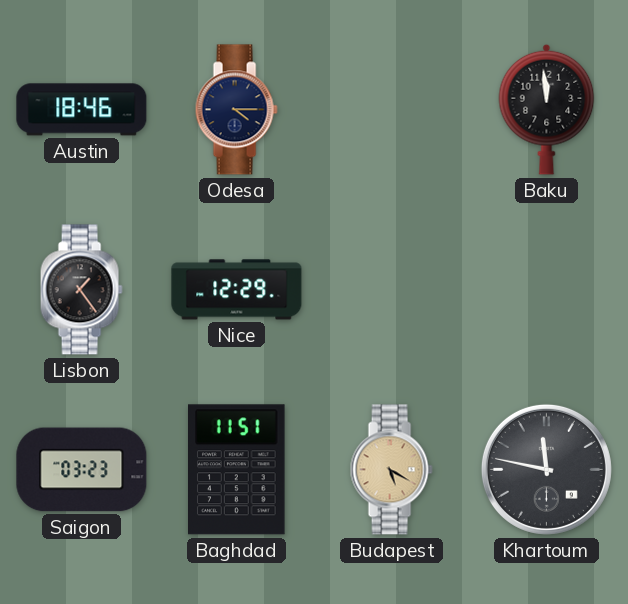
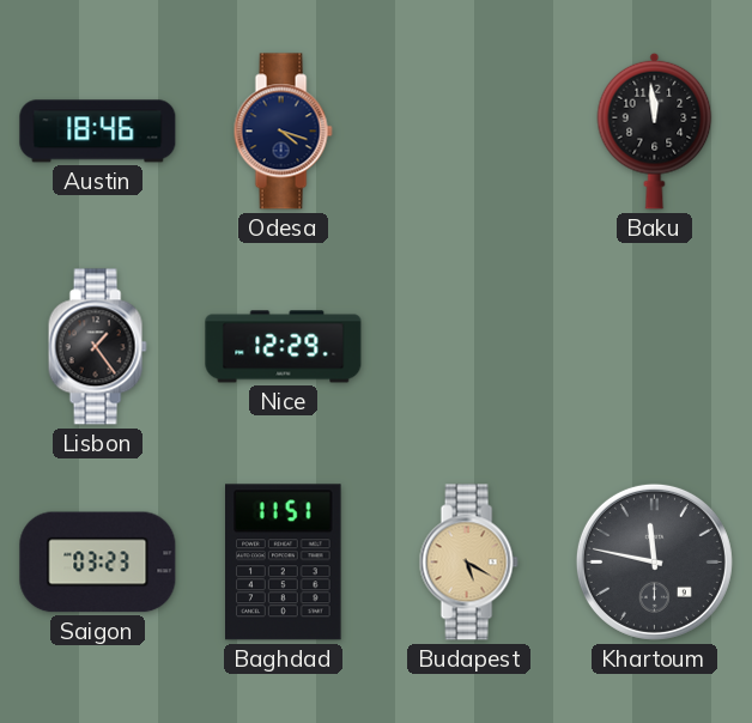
Odesa: 4:15 -> 4:18 (283, 132)
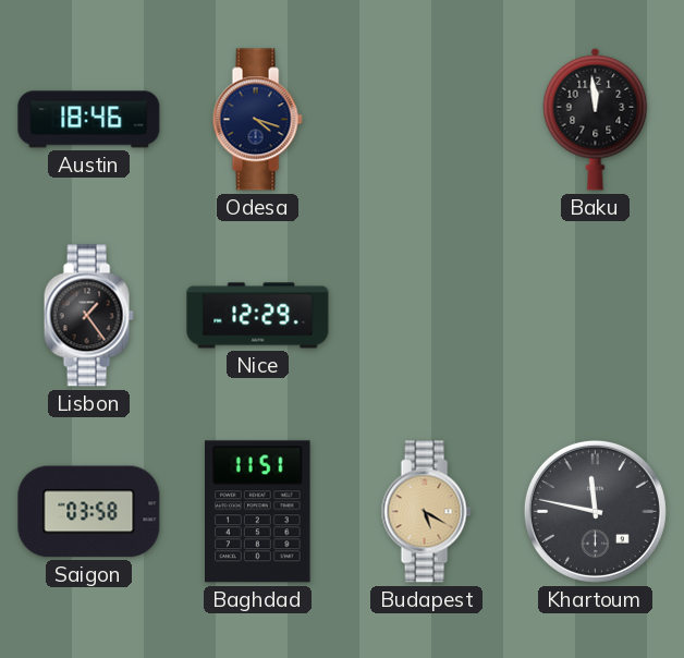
Saigon: 03:23 -> 03:58 (89, 512)
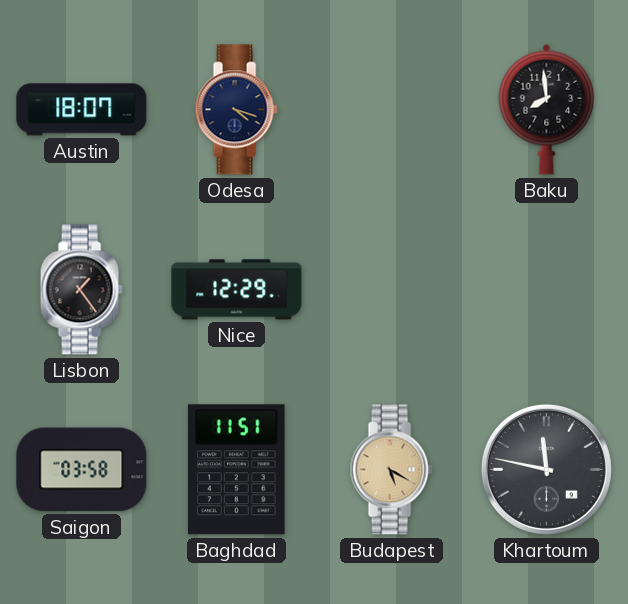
Austin: 18:46 -> 18:07 (82, 110)
Baku: 11:59 -> 7:59 (547, 109)
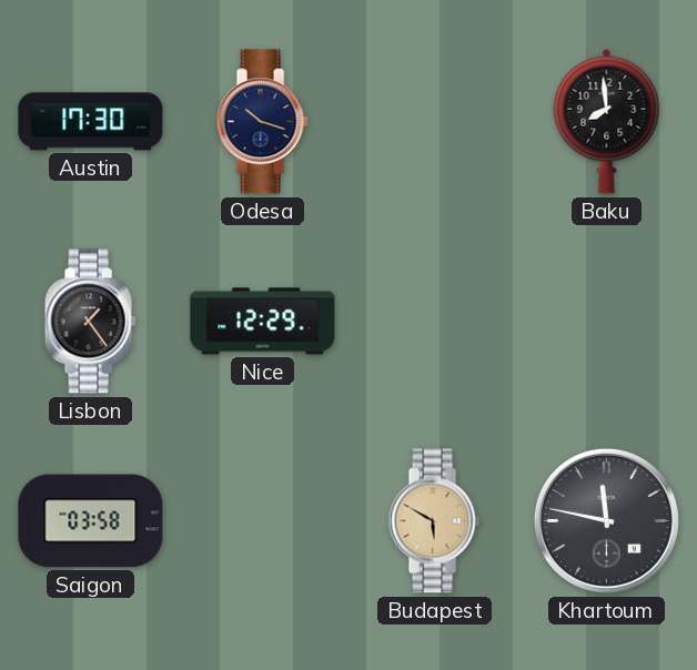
Austin: 18:07 -> 17:30 (91, 122)
Odesa: 4:18 -> 10:18 (262, 122)
Baghdad: 11:51 -> none (237, 470)
Budapest: 5:20 -> 5:50 (434, 521)
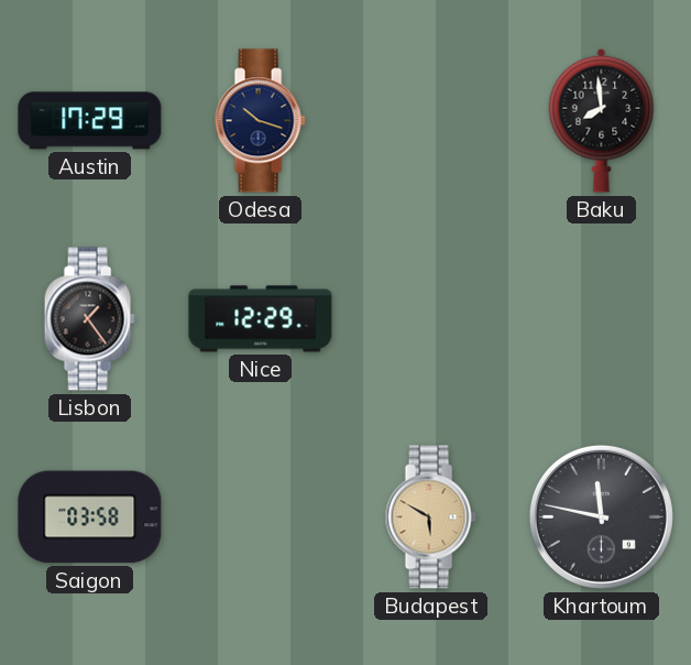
Austin: 17:30 -> 17:29 (90, 121)
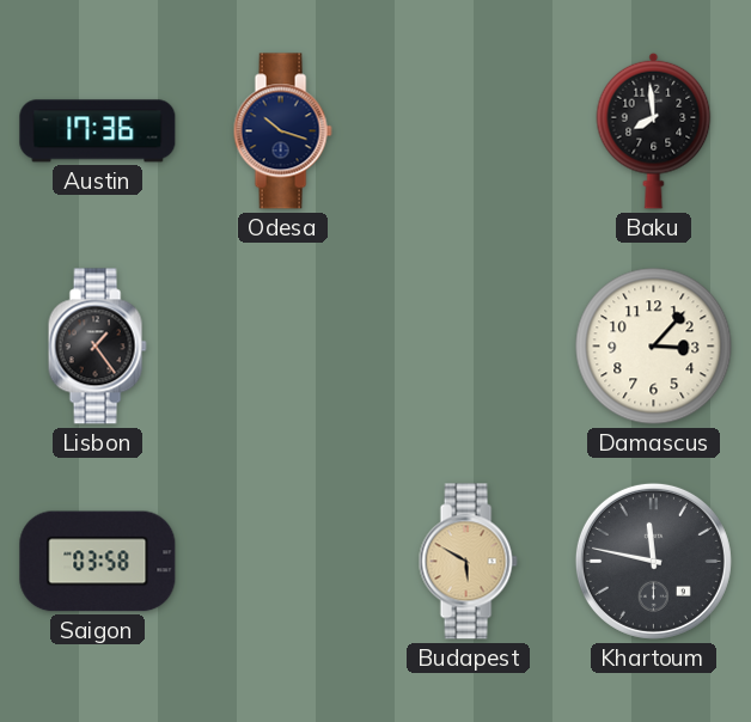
Austin: 17:29 -> 17:36 (98, 131)
Nice: 12:29 -> none (261, 319)
Damascus: none -> 3:07 (654, 347)
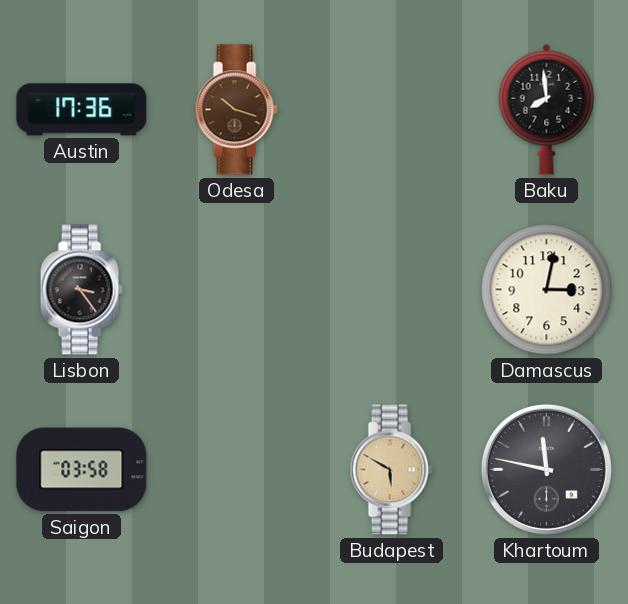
Odesa dial: navy -> brown (236, 110)
Lisbon: 1:24 -> 3:24 (81, 290)
Damascus: 3:07 -> 3:02 (547, 290)
